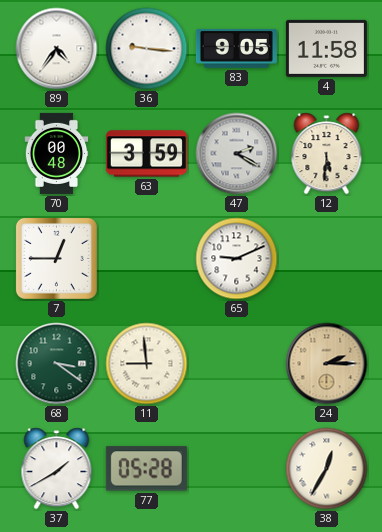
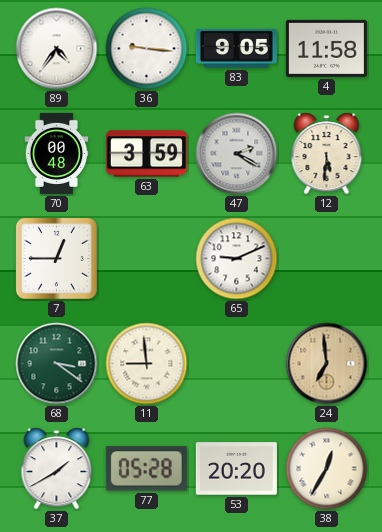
24: 2:15 -> 6:59 (327, 364)
53: none -> 20:20 (236, 469)
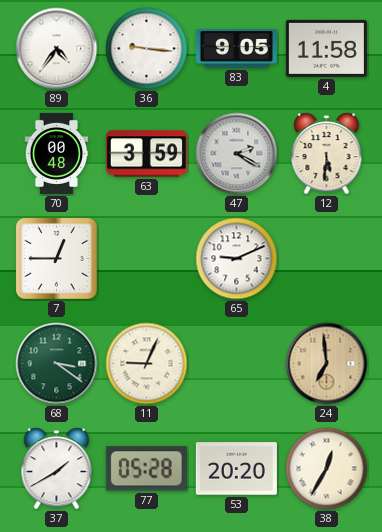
11: 8:59 -> 9:04 (147, 364)
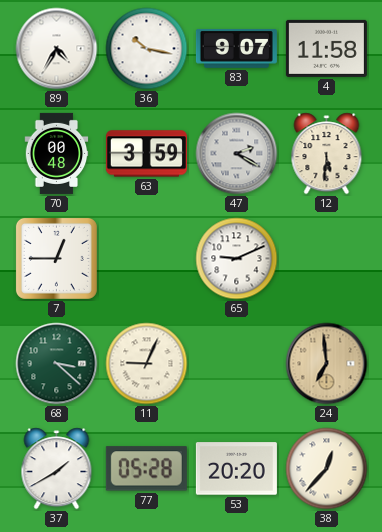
89: 4:36 -> 4:35 (57, 49)
36: 9:16 -> 10:17 (147, 49)
83: 9:05 -> 9:07 (236, 48)
68: 3:21 -> 3:22 (57, 364)
38: 12:35 -> 12:37 (327, 469)
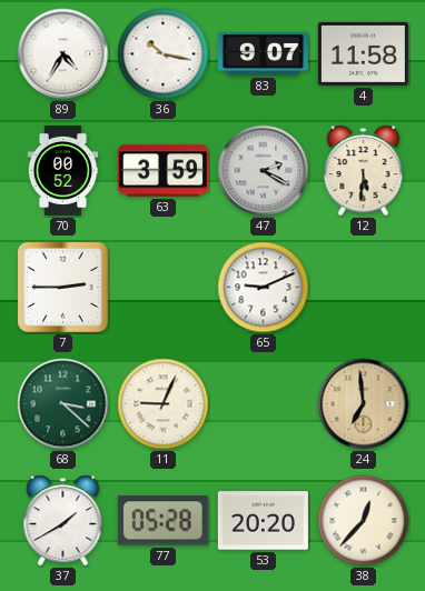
70: 00:48 -> 00:52 (63, 170)
7: 12:45 -> 2:45 (62, 287)
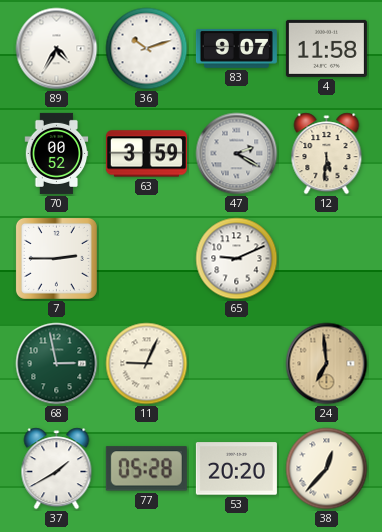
36: 10:17 -> 10:12 (147, 49)
68: 3:22 -> 2:58 (57, 364)
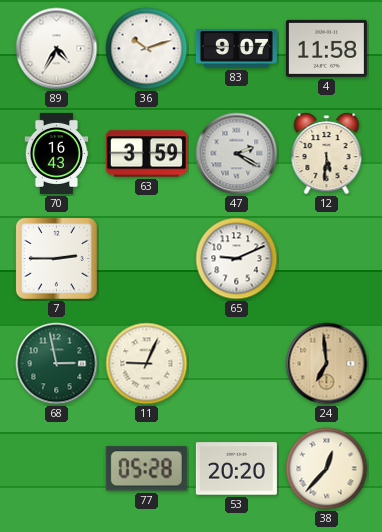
70: 00:52 -> 16:43 (57, 153)
37: 1:40 -> none (57, 469)
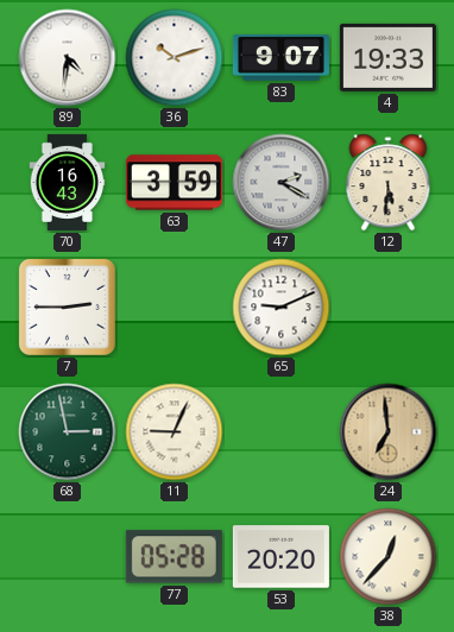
89: 4:35 -> 4:31 (68, 58)
4: 11:58 -> 19:33 (387, 57)
